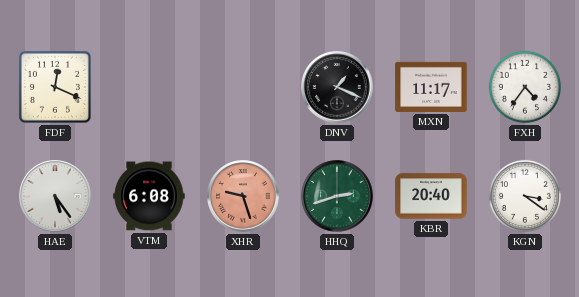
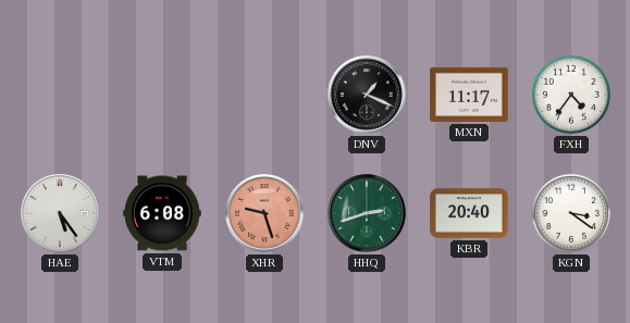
FDF: 12:19 -> none (55, 87)
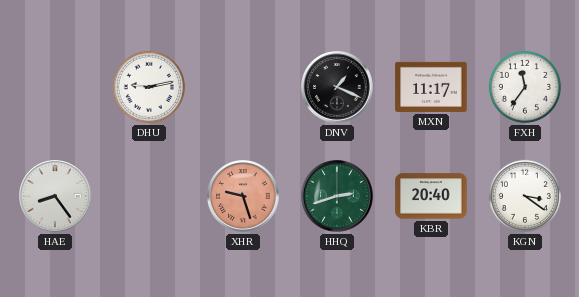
DHU: none -> 9:13 (149, 87)
FXH: 4:36 -> 11:36 (525, 87)
HAE: 5:24 -> 8:24 (55, 196)
VTM: 6:08 -> none (162, 213)
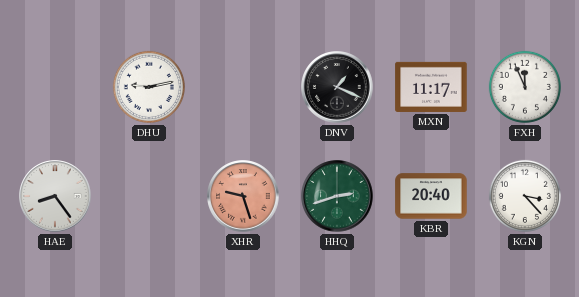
FXH: 11:36 -> 11:56 (525, 87)
KGN: 3:21 -> 3:23 (525, 196)
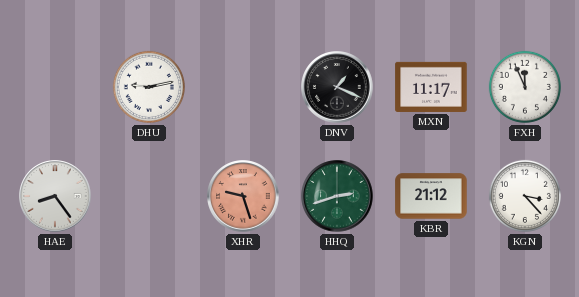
KBR: 20:40 -> 21:12 (431, 196)
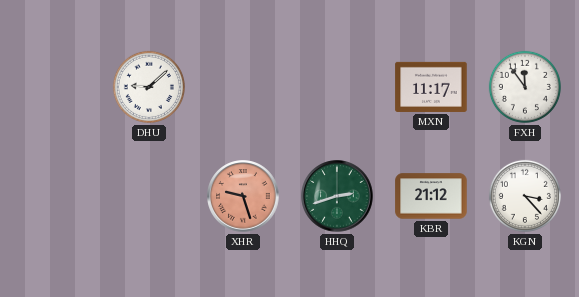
DHU: 9:13 -> 9:08 (149, 87)
DNV: 1:19 -> none (337, 87)
FXH: 11:56 -> 11:54 (525, 87)
HAE: 8:24 -> none (55, 196)
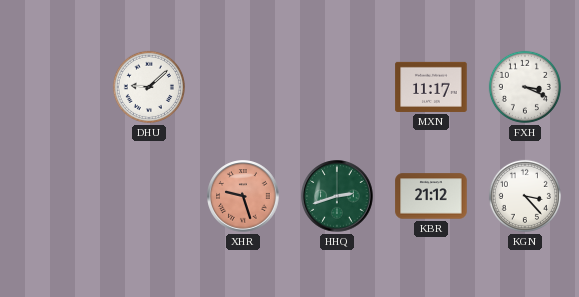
FXH: 11:54 -> 3:19 (525, 87)
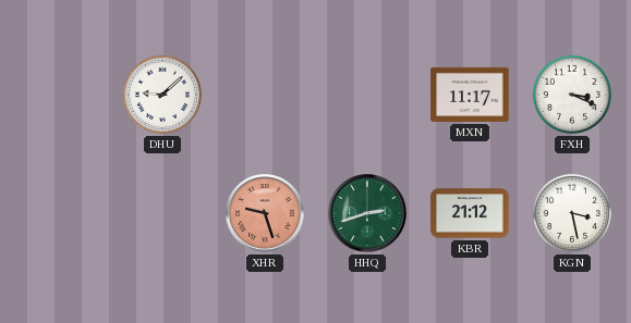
KGN: 3:23 -> 3:28 (572, 213)
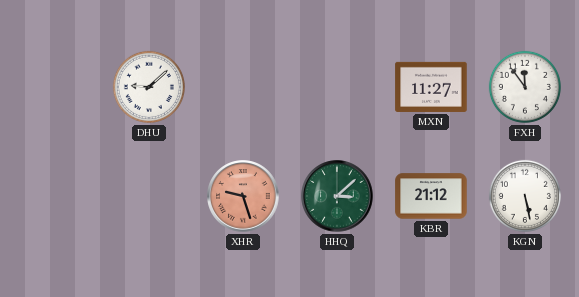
MXN: 11:17 -> 11:27 (431, 87)
FXH: 3:19 -> 11:54 (525, 87)
HHQ: 2:42 -> 3:08 (337, 196)
KGN: 3:28 -> 5:28 (525, 196)
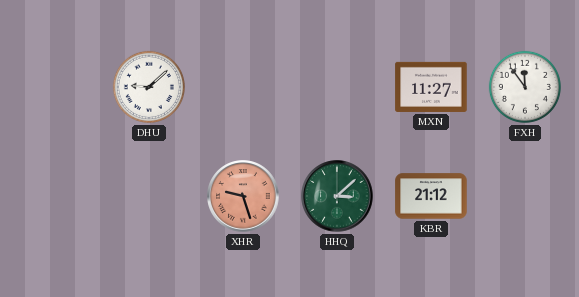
KGN: 5:28 -> none (525, 196)
